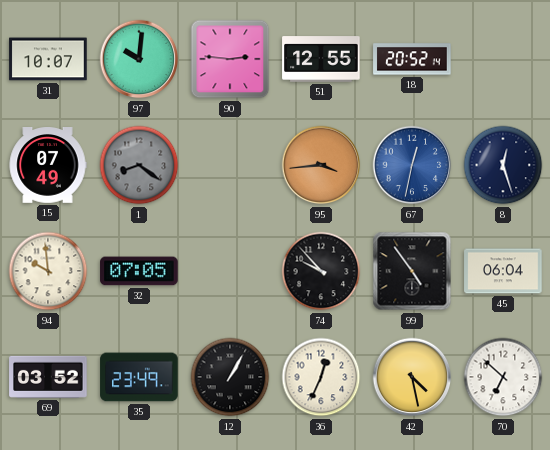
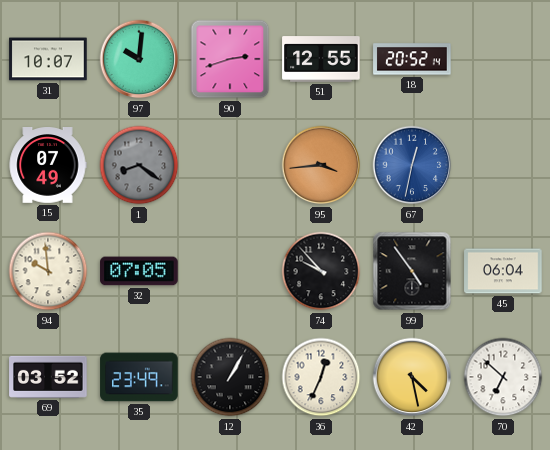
90: 2:46 -> 2:42 (230, 59)
8: 12:27 -> none (503, 165)
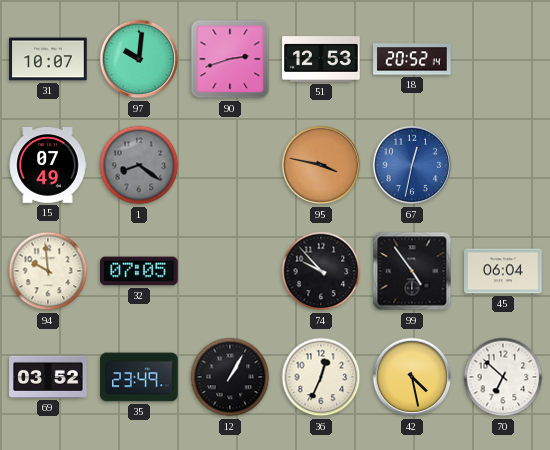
51: 12:55 -> 12:53 (321, 59)
95: 3:44 -> 3:47 (321, 165)
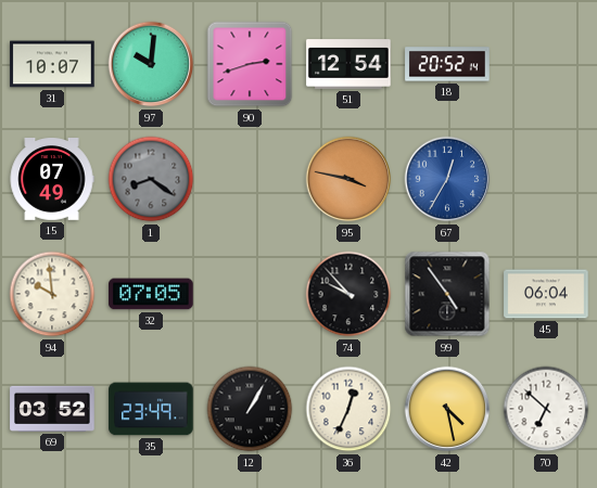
51: 12:53 -> 12:54 (348, 64)
67: 12:32 -> 12:35 (447, 179)
